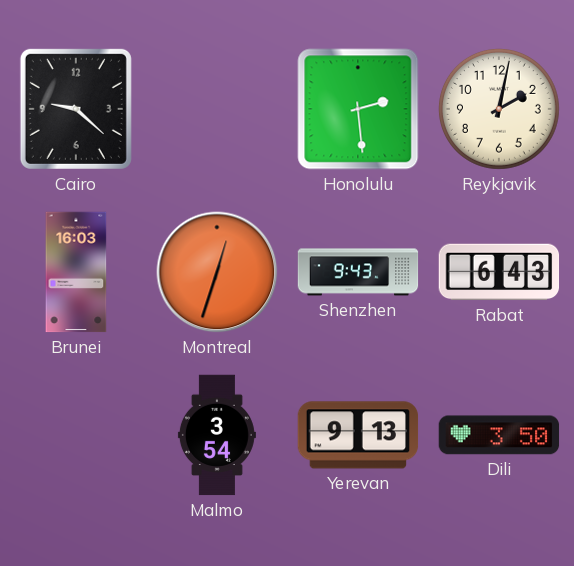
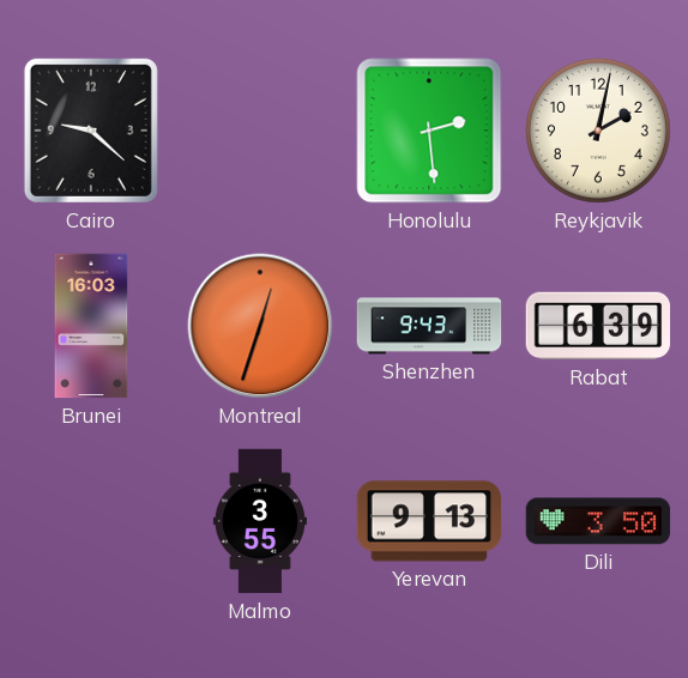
Rabat: 6:43 -> 6:39 (598, 326)
Malmo: 3:54 -> 3:55 (260, 521)
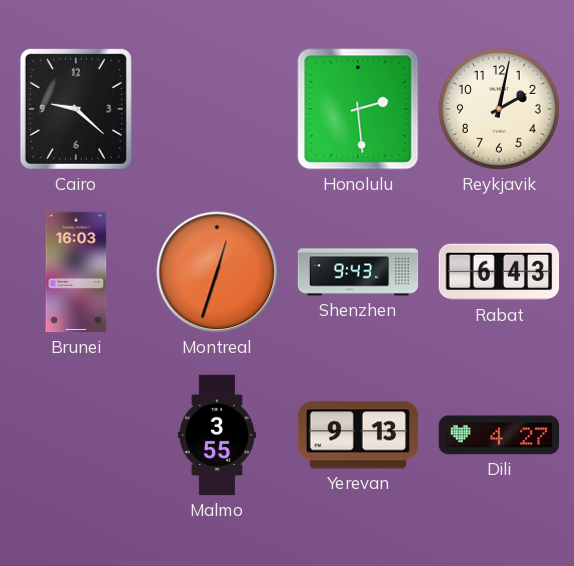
Rabat: 6:39 -> 6:43 (499, 272)
Dili: 3:50 -> 4:27 (499, 435)
